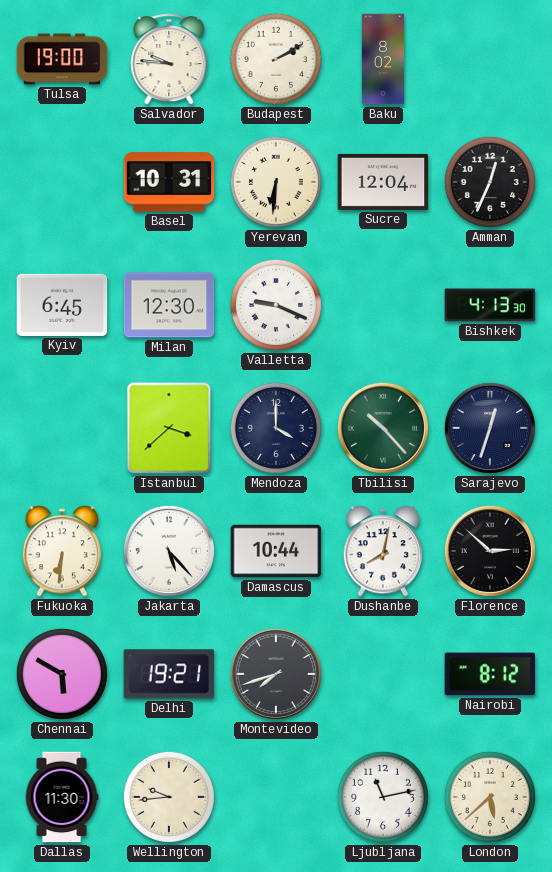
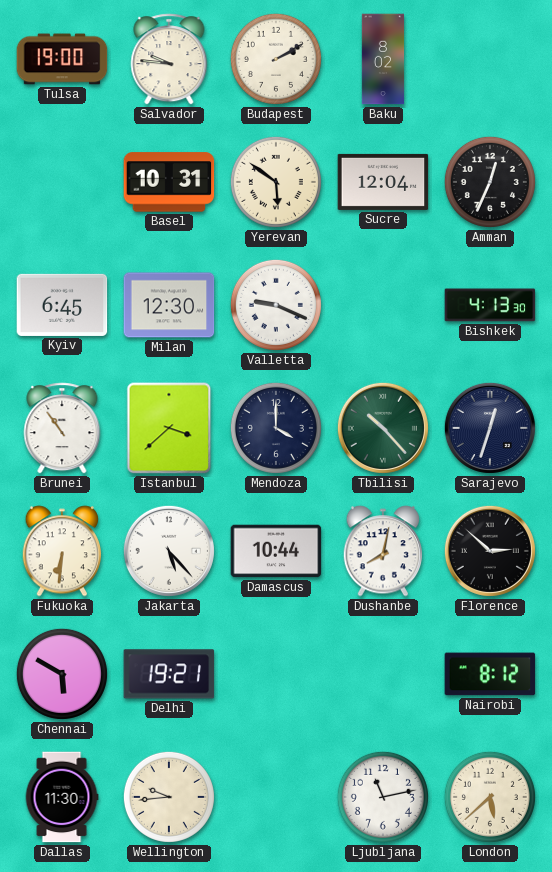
Yerevan: 6:31 -> 5:51 (276, 182)
Brunei: none -> 10:54 (62, 428)
Montevideo: 7:42 -> none (276, 674)
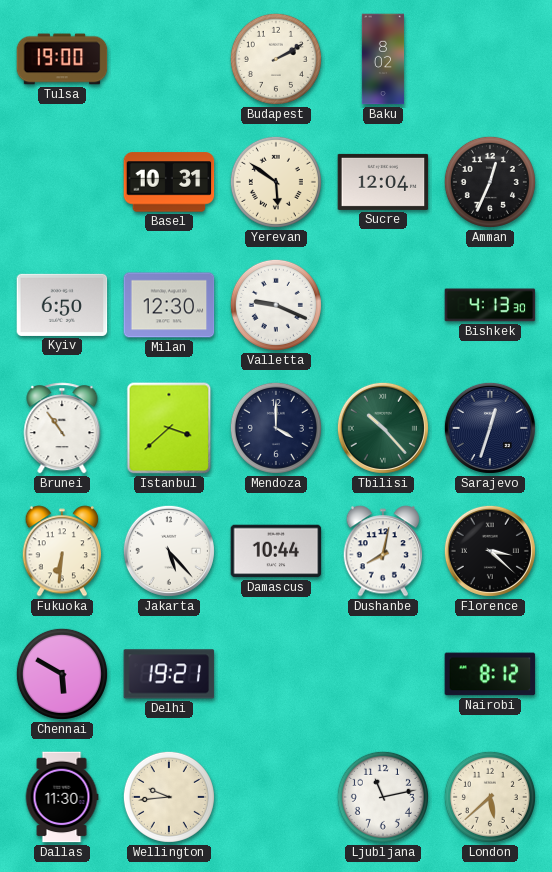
Salvador: 9:46 -> none (169, 59)
Kyiv: 6:45 -> 6:50 (62, 305)
Florence: 2:52 -> 3:22 (490, 551)
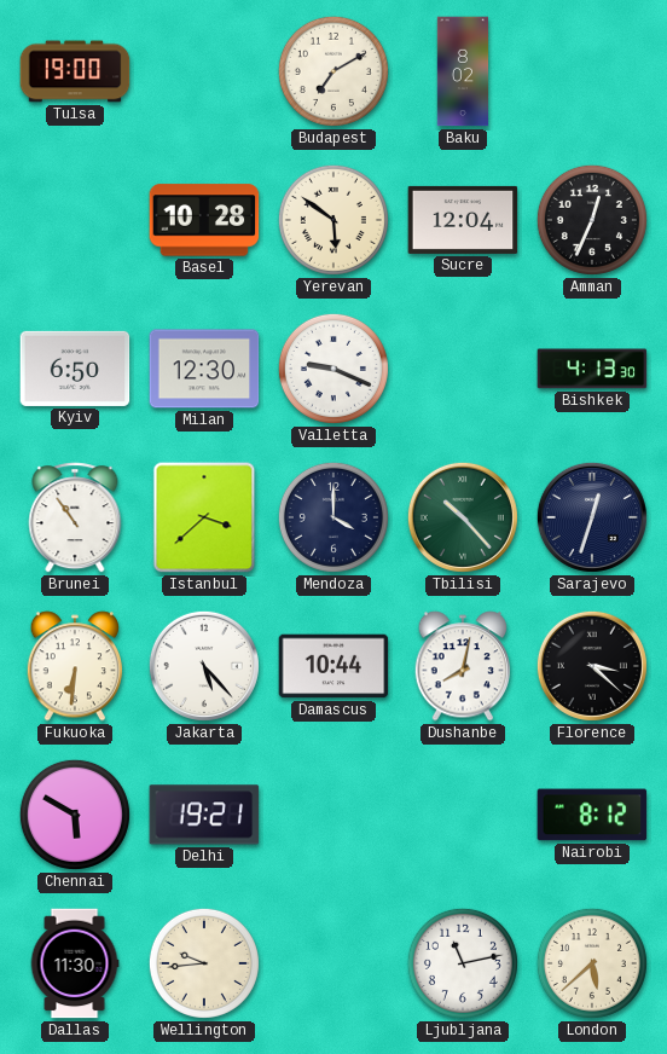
Budapest: 2:10 -> 7:10 (333, 71)
Basel: 10:31 -> 10:28 (204, 220)
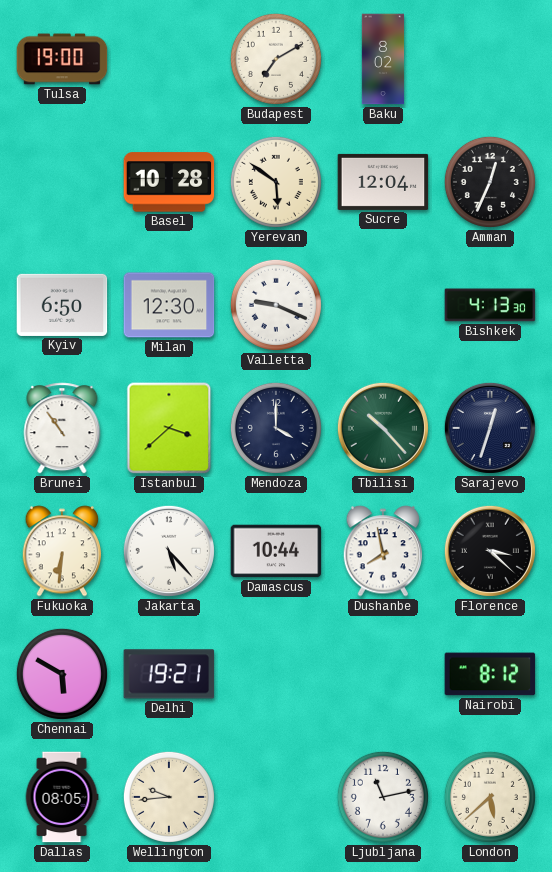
Dushanbe: 8:02 -> 7:58 (383, 551)
Dallas: 11:30 -> 08:05 (62, 797)
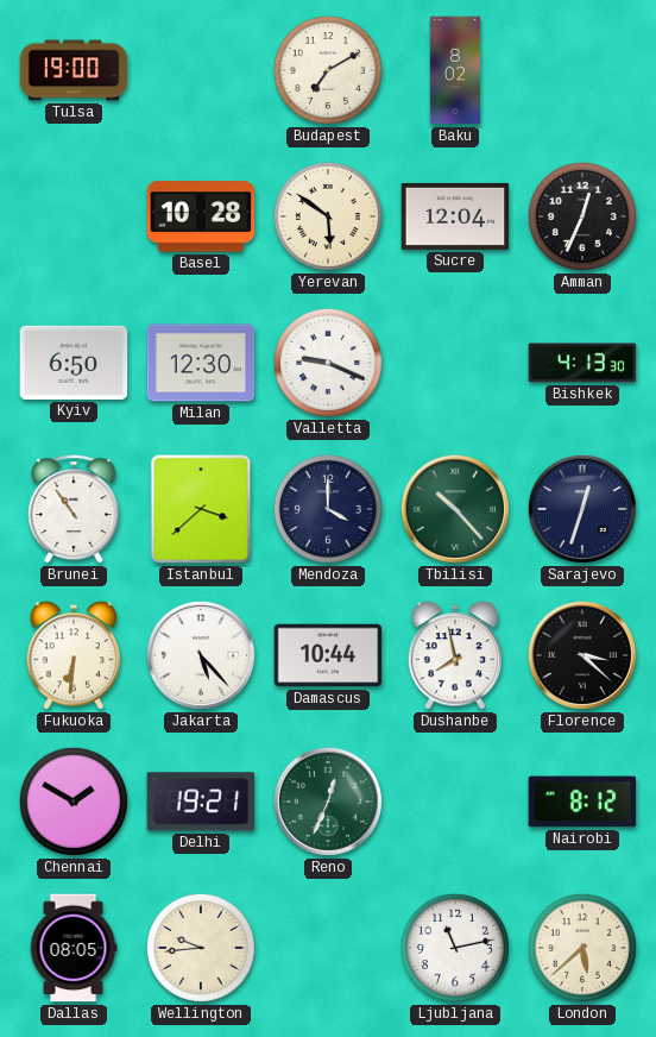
Chennai: 5:50 -> 1:50 (74, 802)
Reno: none -> 12:34 (328, 802)
